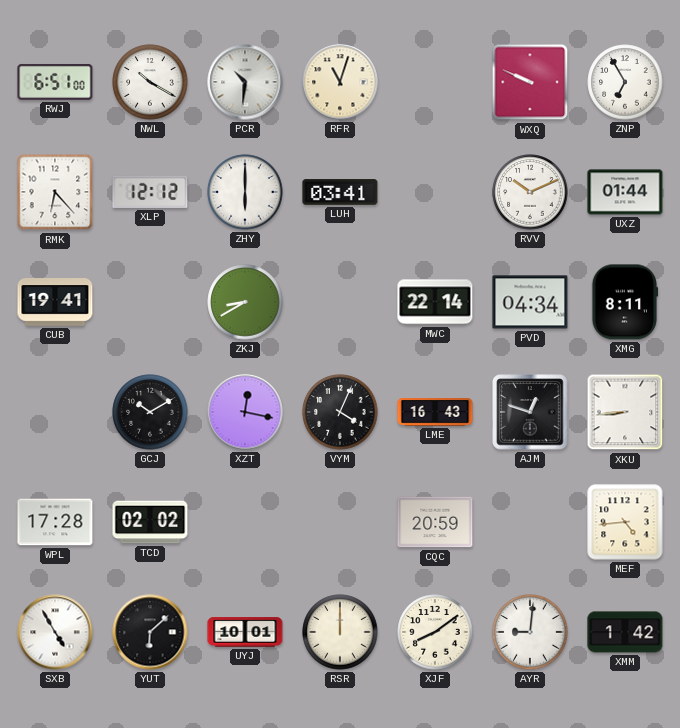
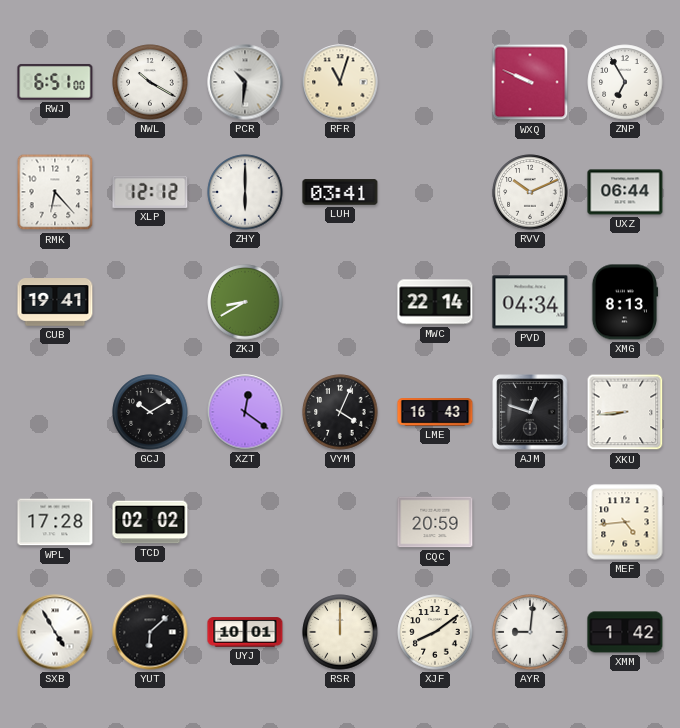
UXZ: 01:44 -> 06:44 (625, 192)
XMG: 8:11 -> 8:13 (625, 302)
XZT: 12:17 -> 12:21 (245, 412)
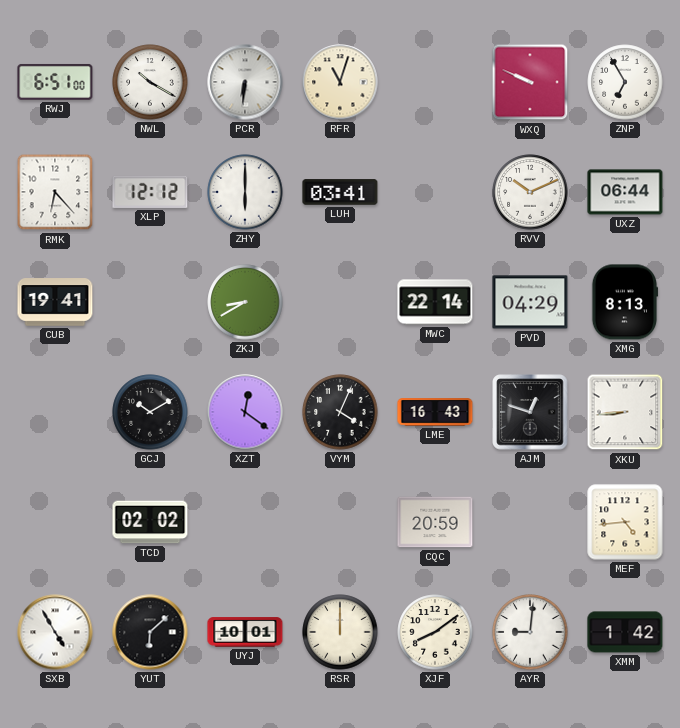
PCR: 10:31 -> 6:31 (245, 82)
PVD: 04:34 -> 04:29 (530, 302)
WPL: 17:28 -> none (55, 522)
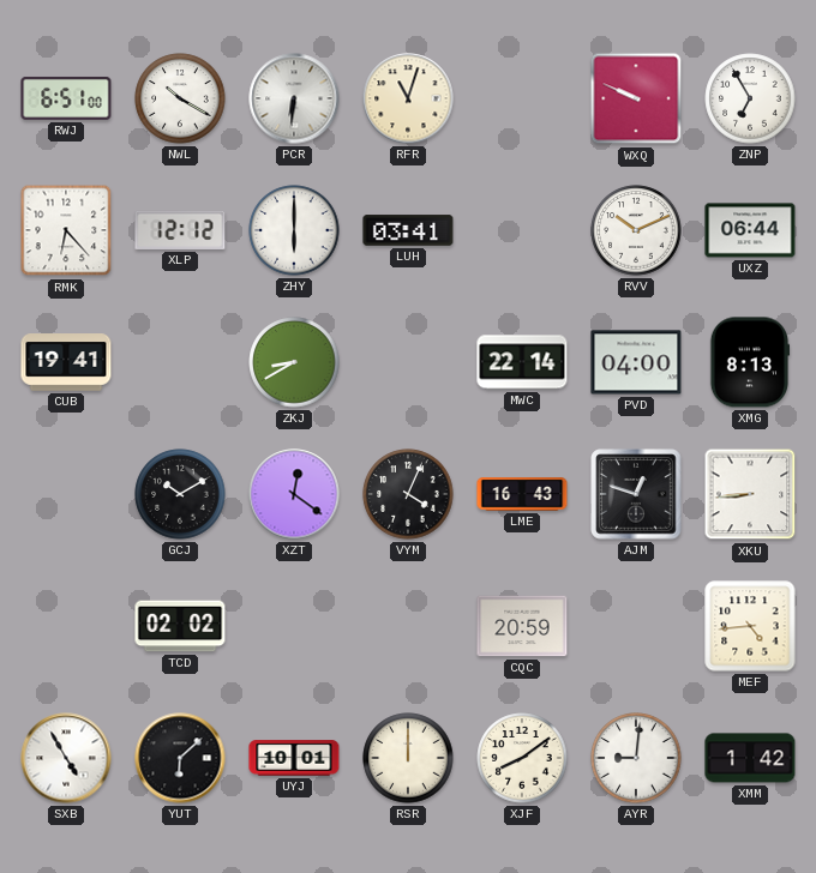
PVD: 04:29 -> 04:00 (636, 362)
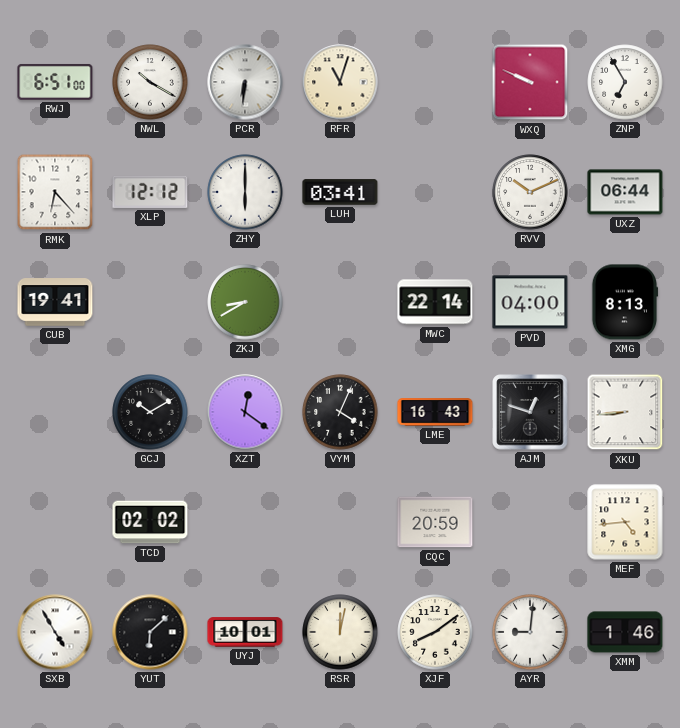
RSR: 12:00 -> 12:02 (340, 632)
XMM: 1:42 -> 1:46 (625, 632)
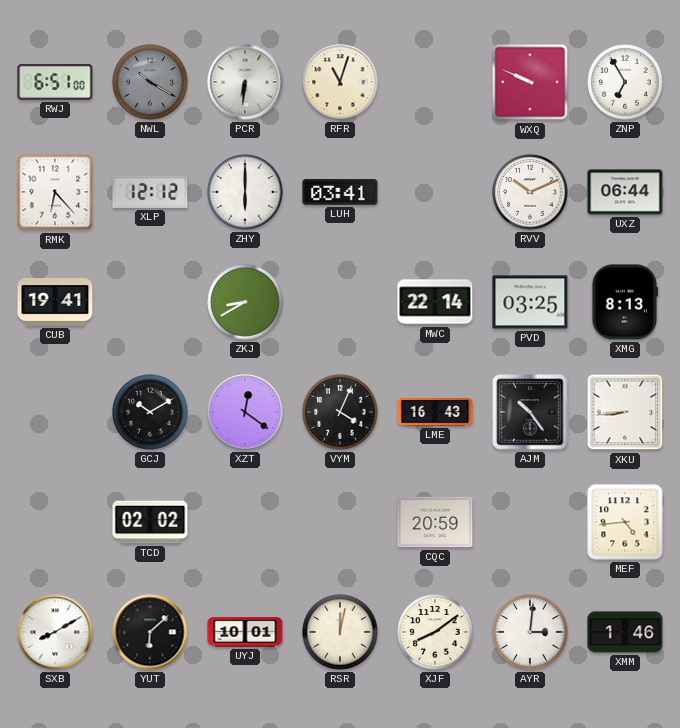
NWL dial: white -> grey (150, 82)
PVD: 04:00 -> 03:25 (530, 302)
AJM: 12:48 -> 10:24 (530, 412)
SXB: 4:55 -> 8:10 (55, 632)
AYR: 9:01 -> 3:01 (530, 632)
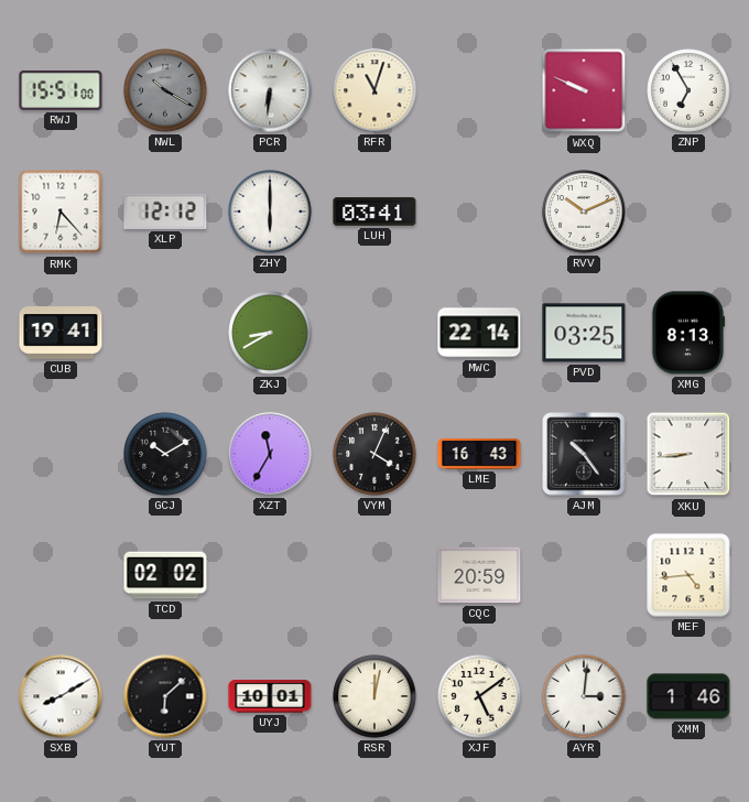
RWJ: 6:51 -> 15:51 (61, 90)
UXZ: 06:44 -> none (625, 192)
XZT: 12:21 -> 11:35 (270, 454)
XJF: 8:09 -> 5:09 (479, 696)
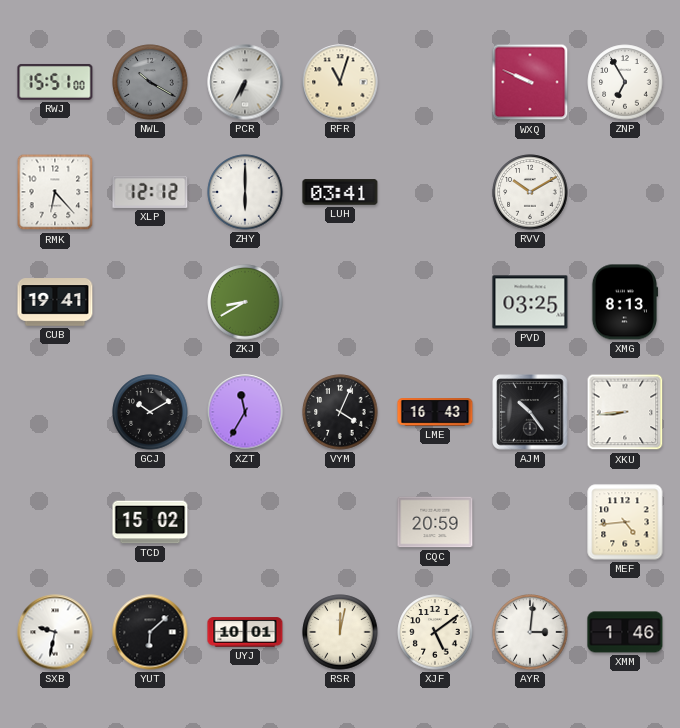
PCR: 6:31 -> 6:35 (245, 82)
RVV: 10:11 -> 10:10 (530, 192)
MWC: 22:14 -> none (479, 333)
TCD: 02:02 -> 15:02 (150, 522)
SXB: 8:10 -> 9:32 (55, 632)
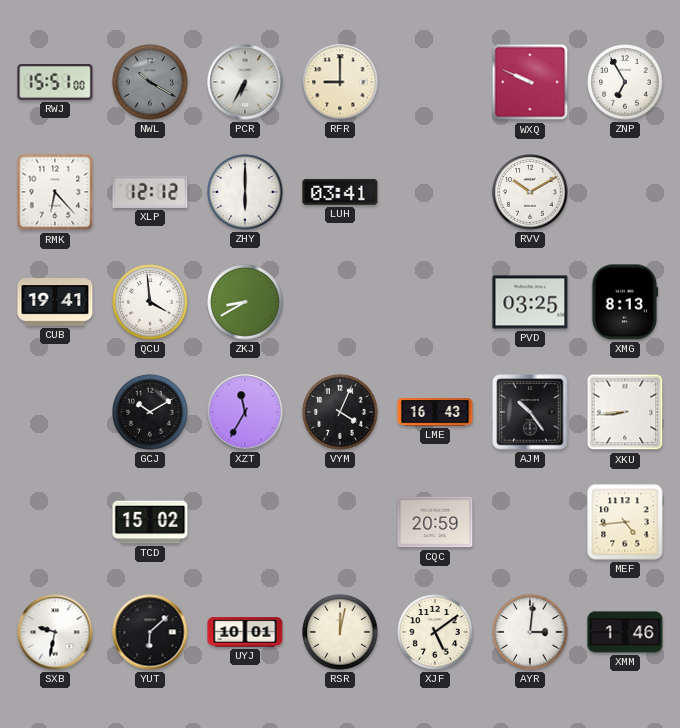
RFR: 11:03 -> 9:00 (340, 82)
QCU: none -> 3:59 (150, 302)
